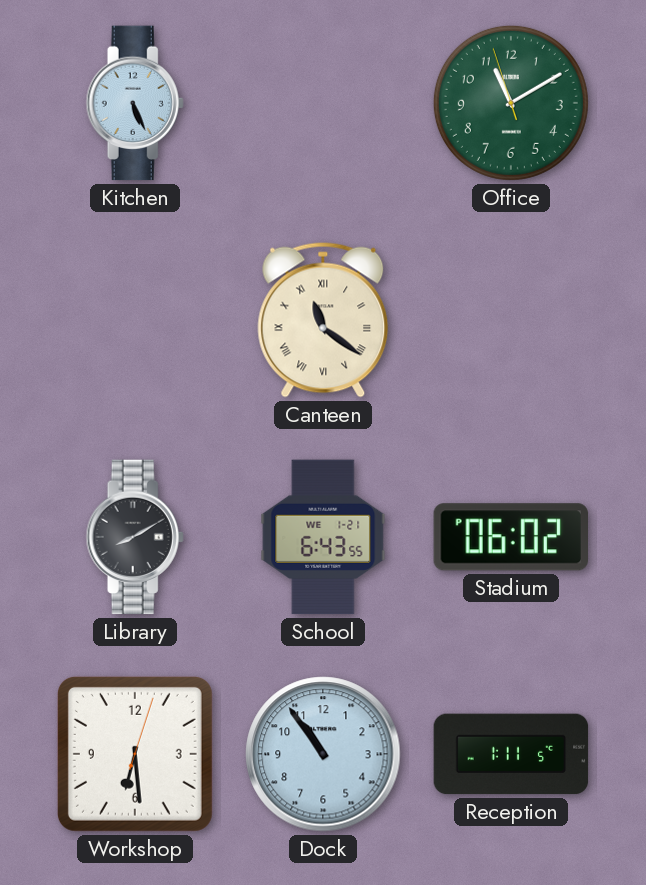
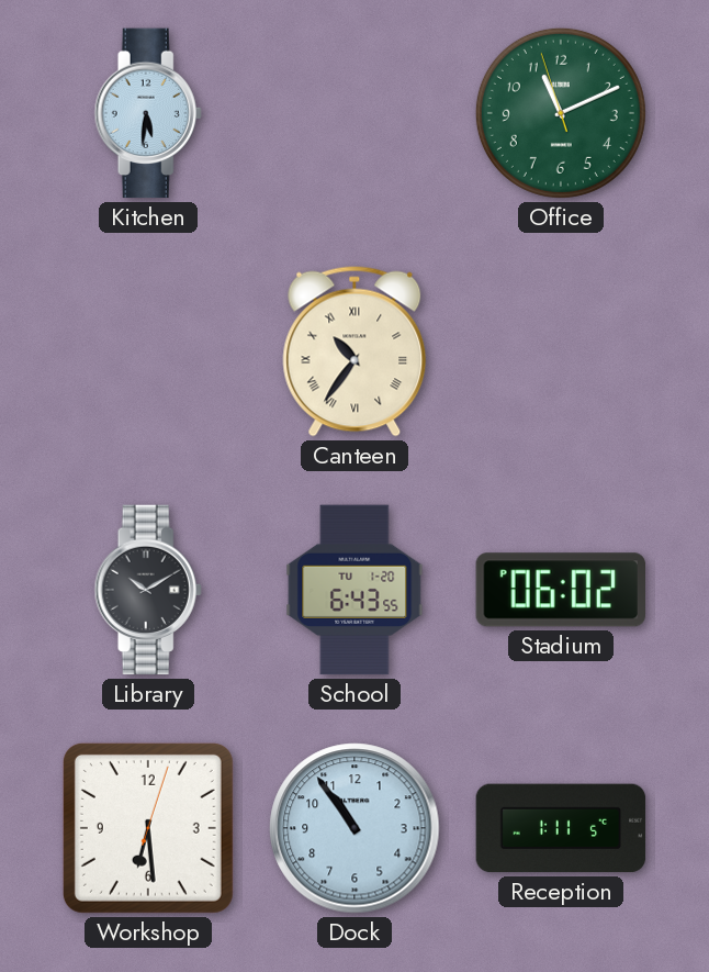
Kitchen: 5:26 -> 5:31 (148, 113)
Office: 11:09 -> 11:10 (561, 113)
Canteen: 11:21 -> 10:36 (354, 351)
Library: 8:10 -> 10:10 (148, 590)
School date: WE 1-21 -> TU 1-20 (354, 590)
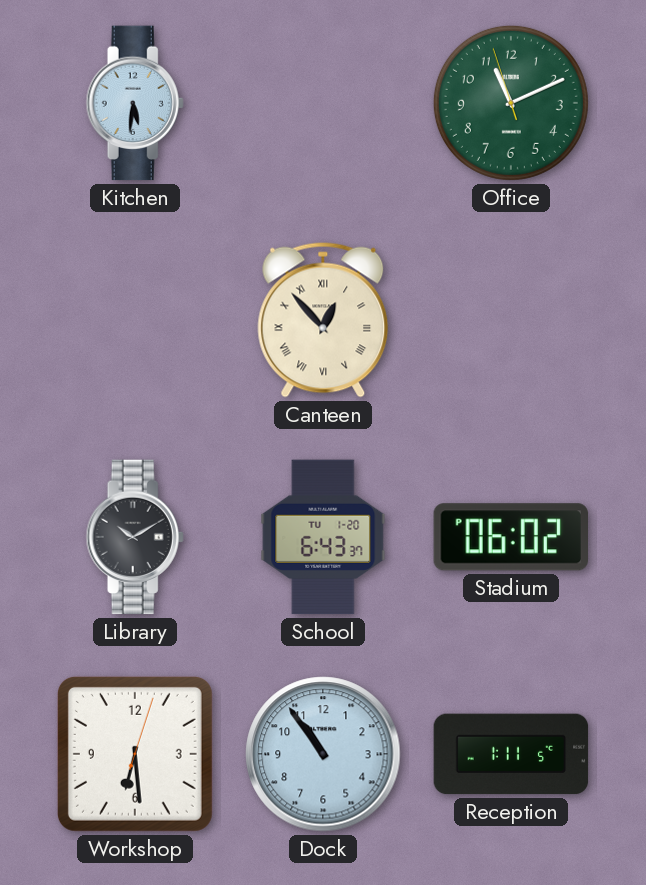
Canteen: 10:36 -> 12:53 (323, 320)
School: 6:43:55 -> 6:43:37 (323, 537)
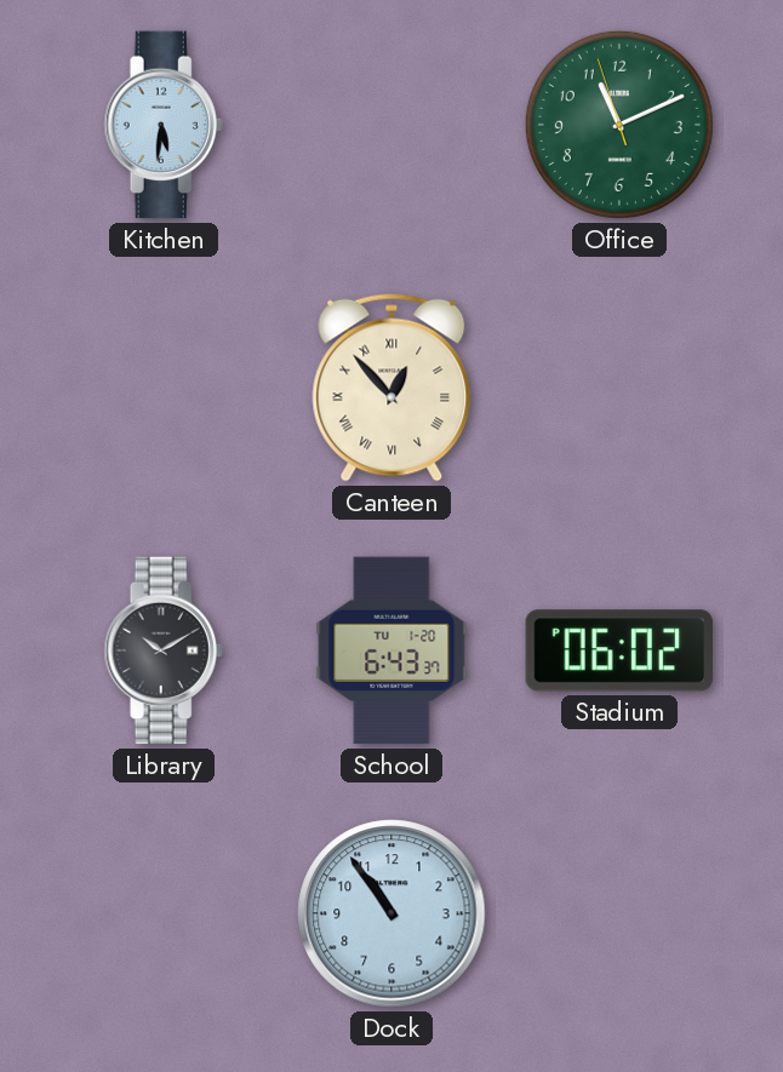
Workshop: 6:29 -> none (135, 754)
Reception: 1:11 -> none (511, 754)
